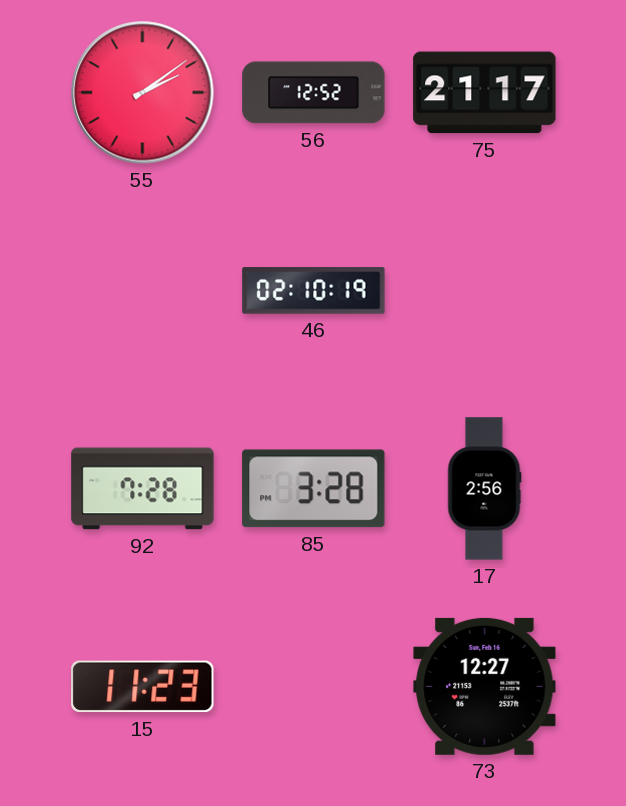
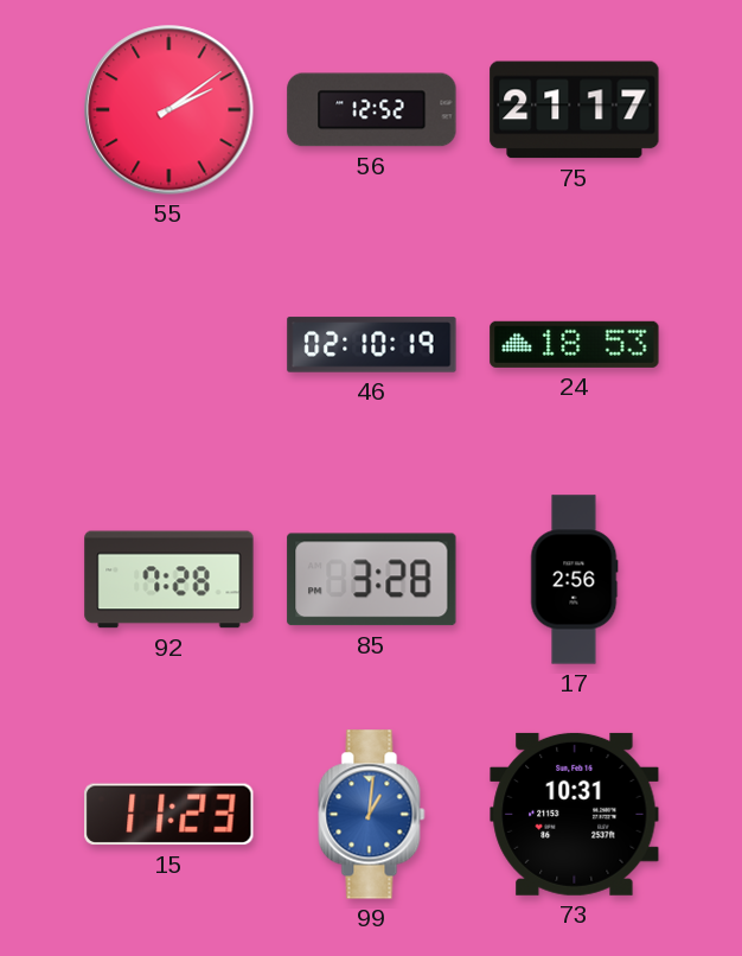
24: none -> 18:53 (575, 344)
99: none -> 1:01 (372, 815)
73: 12:27 -> 10:31 (575, 814)
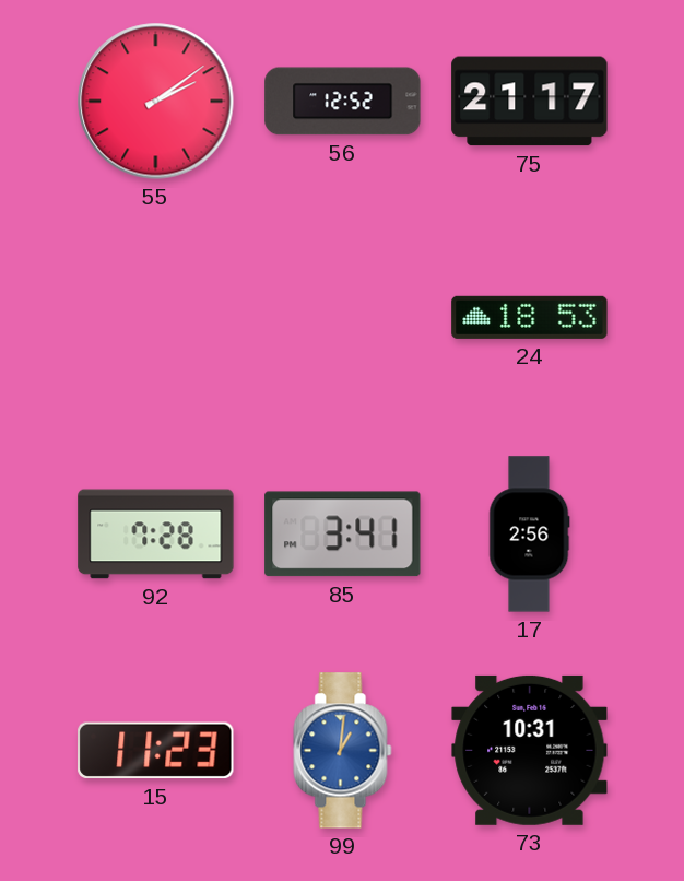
46: 02:10 -> none (372, 345)
85: 3:28 -> 3:41 (343, 535)
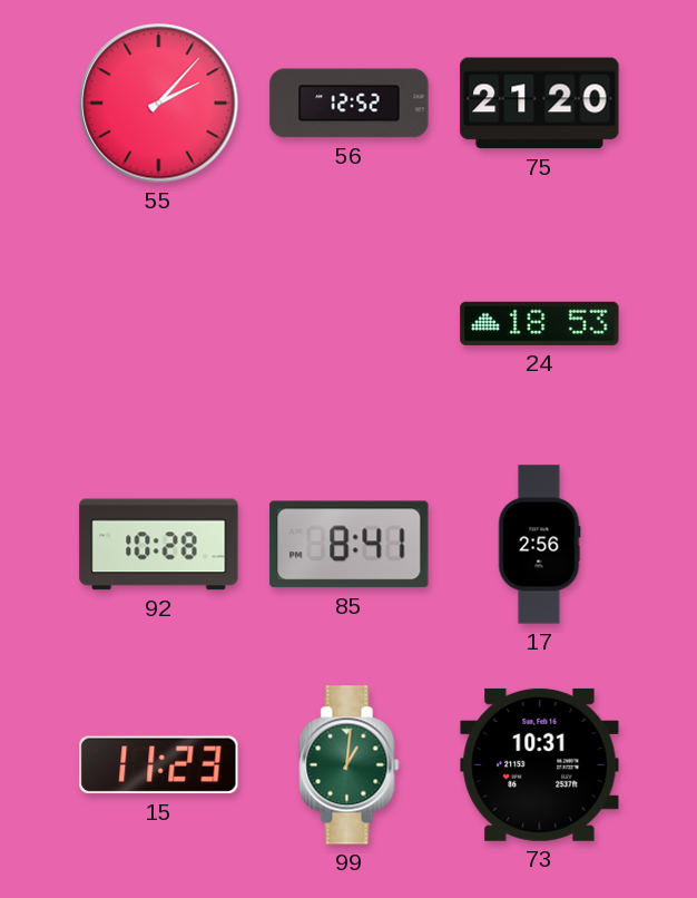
55: 2:09 -> 2:07 (159, 104)
75: 21:17 -> 21:20 (540, 104)
92: 7:28 -> 10:28 (159, 545)
85: 3:41 -> 8:41 (350, 545)
99 dial: blue -> green (350, 765)
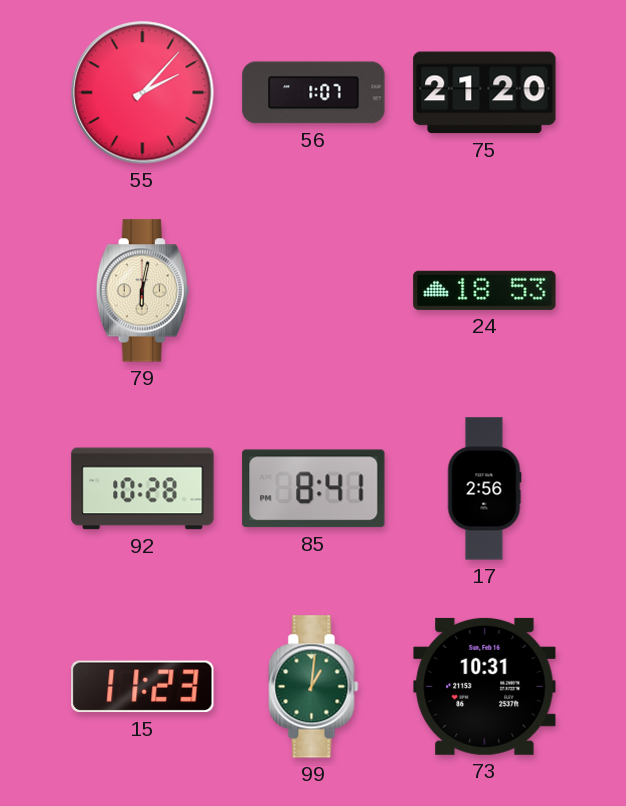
56: 12:52 -> 1:07 (314, 93)
79: none -> 6:02 (142, 291)
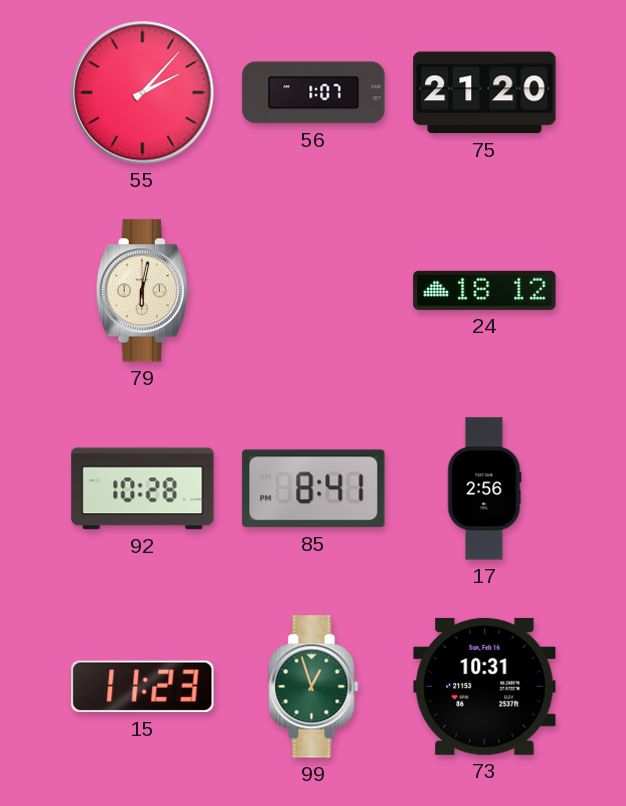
24: 18:53 -> 18:12 (485, 290)
99: 1:01 -> 12:57 (314, 687)
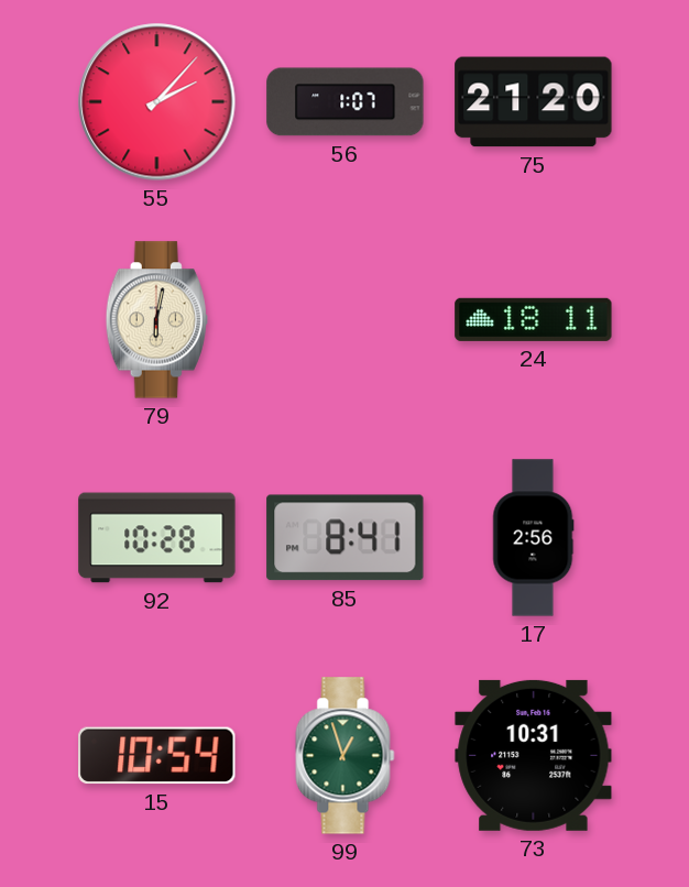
24: 18:12 -> 18:11 (534, 319)
15: 11:23 -> 10:54 (157, 756)
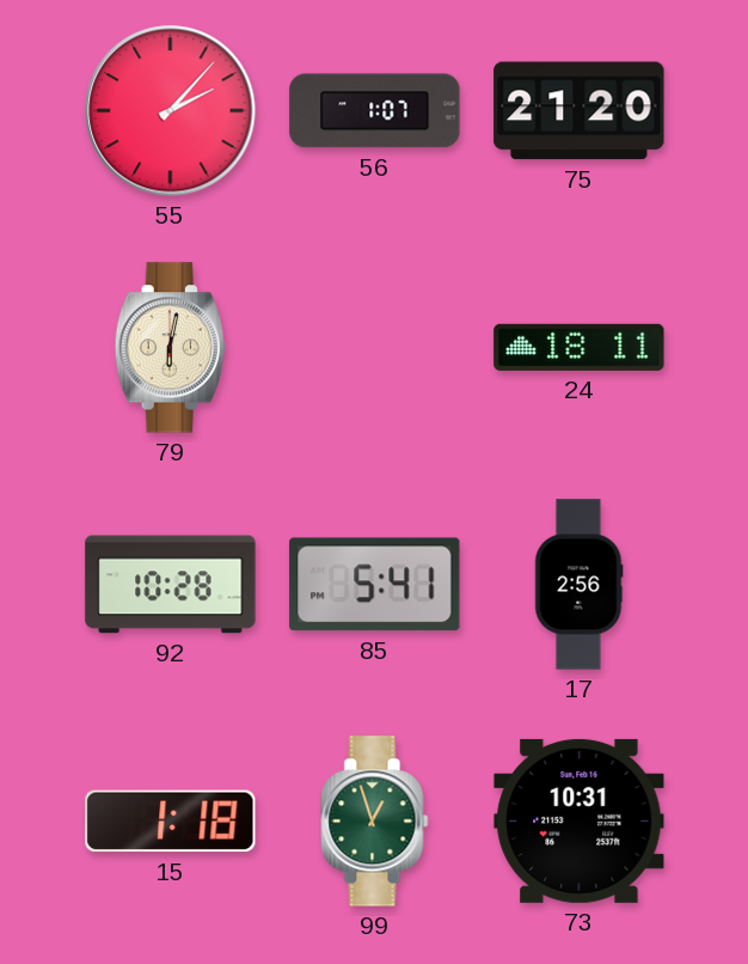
85: 8:41 -> 5:41 (375, 585)
15: 10:54 -> 1:18 (171, 822)
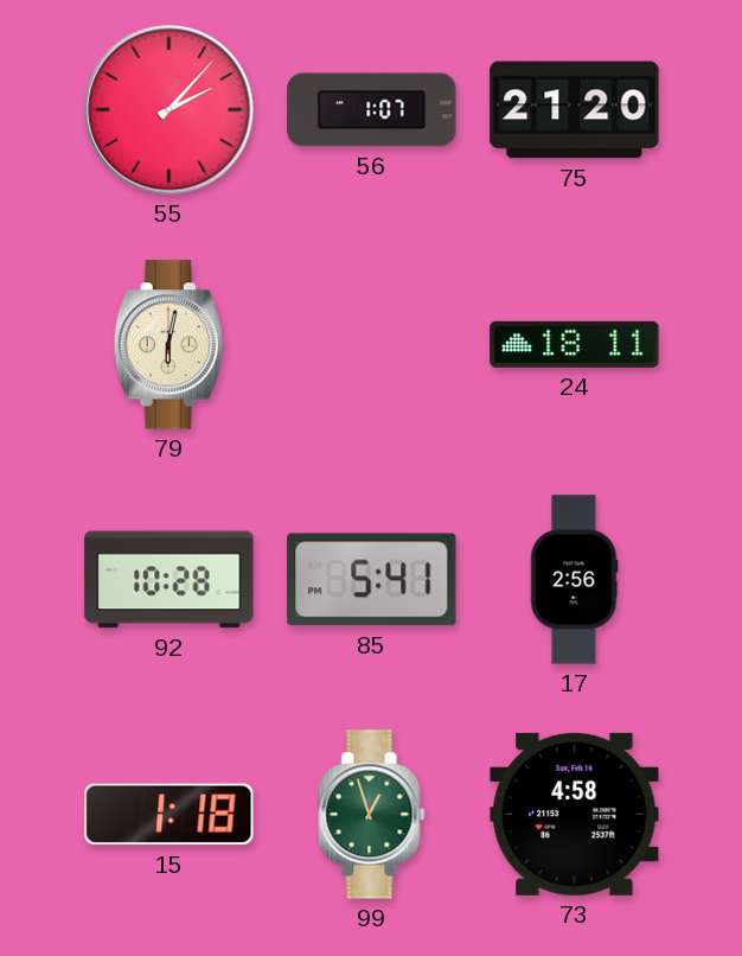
73: 10:31 -> 4:58 (575, 814)
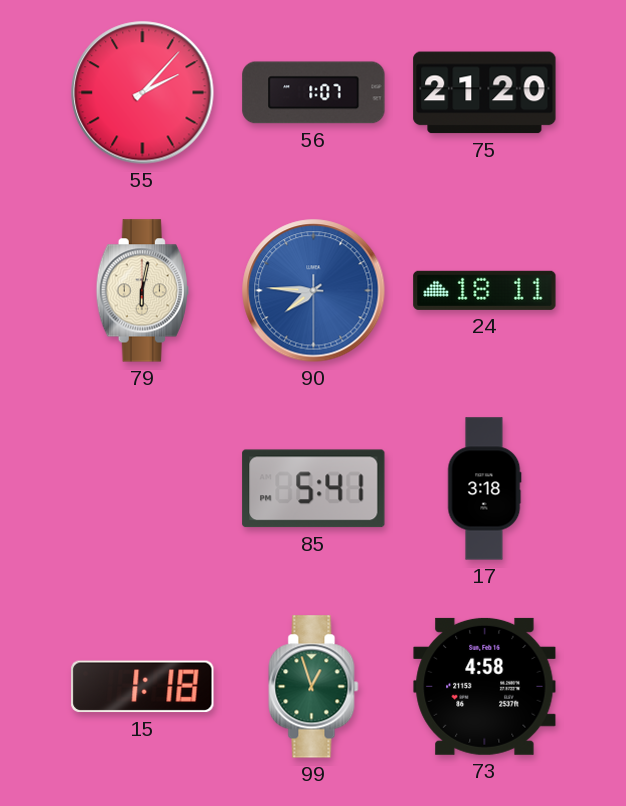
90: none -> 7:45 (314, 291)
92: 10:28 -> none (169, 580)
17: 2:56 -> 3:18 (484, 489)
